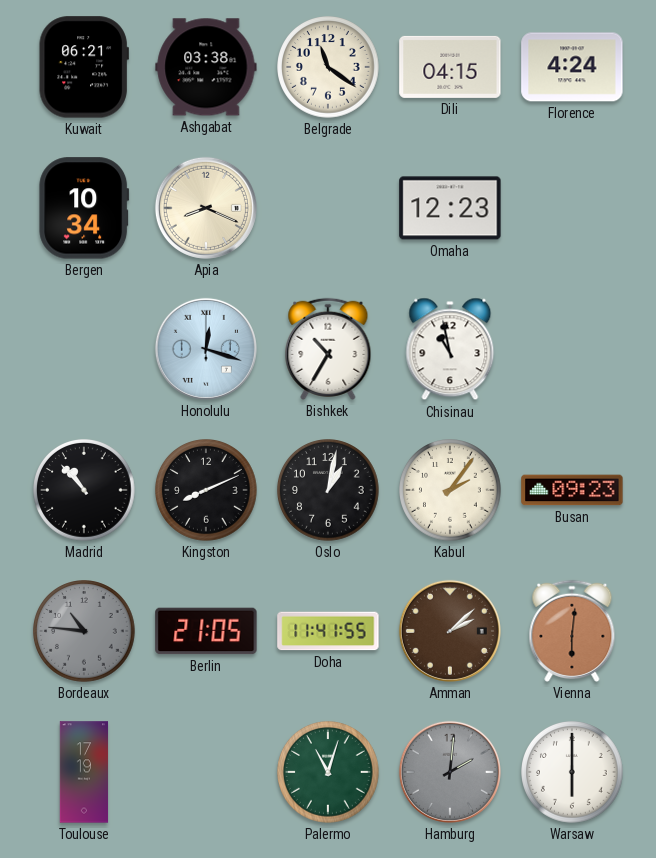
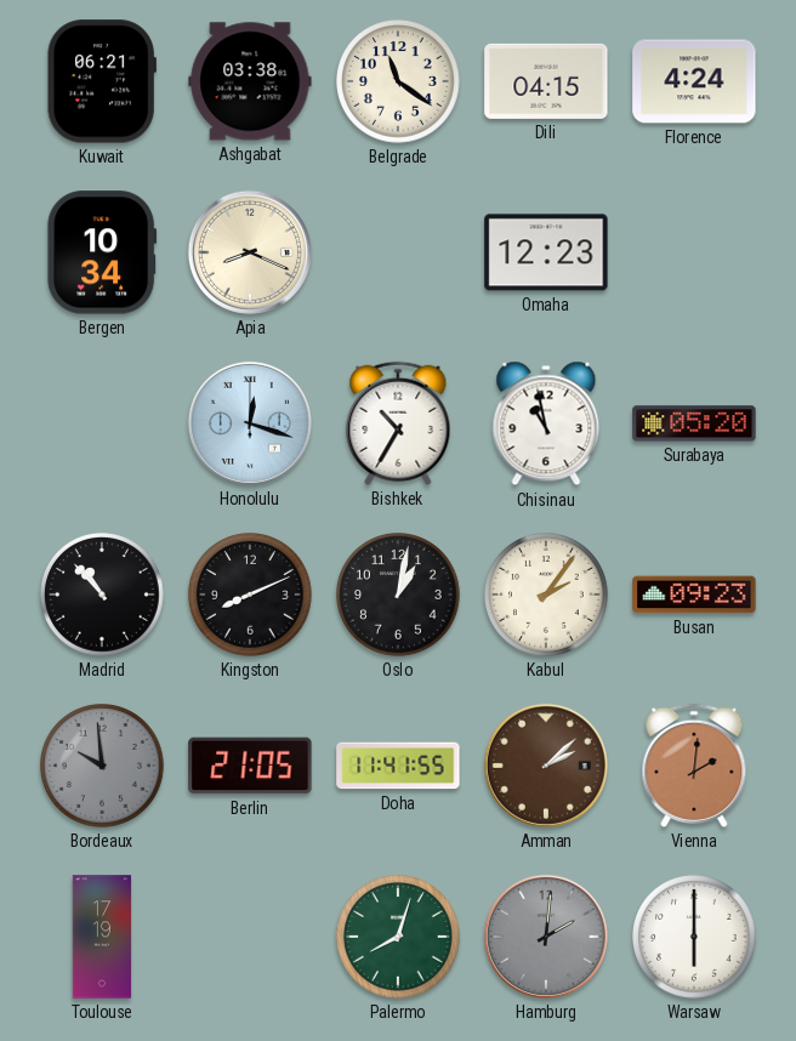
Surabaya: none -> 05:20 (694, 423)
Bordeaux: 10:46 -> 9:59 (103, 767)
Vienna: 6:01 -> 2:01 (694, 766)
Palermo: 11:03 -> 8:03 (399, 938)
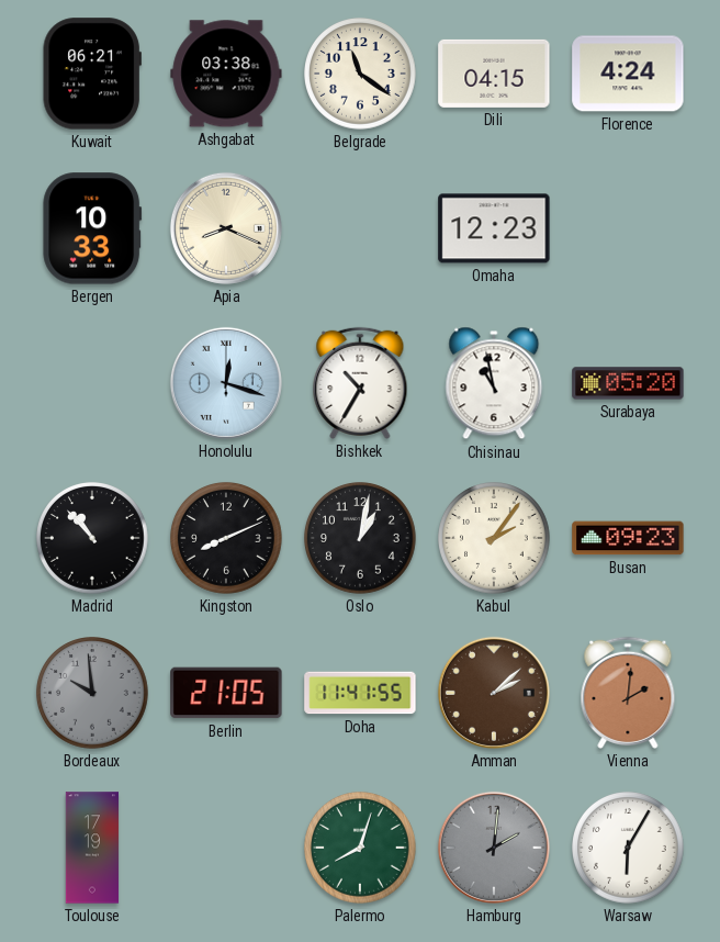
Bergen: 10:34 -> 10:33 (92, 228)
Warsaw: 6:00 -> 6:05 (629, 849)
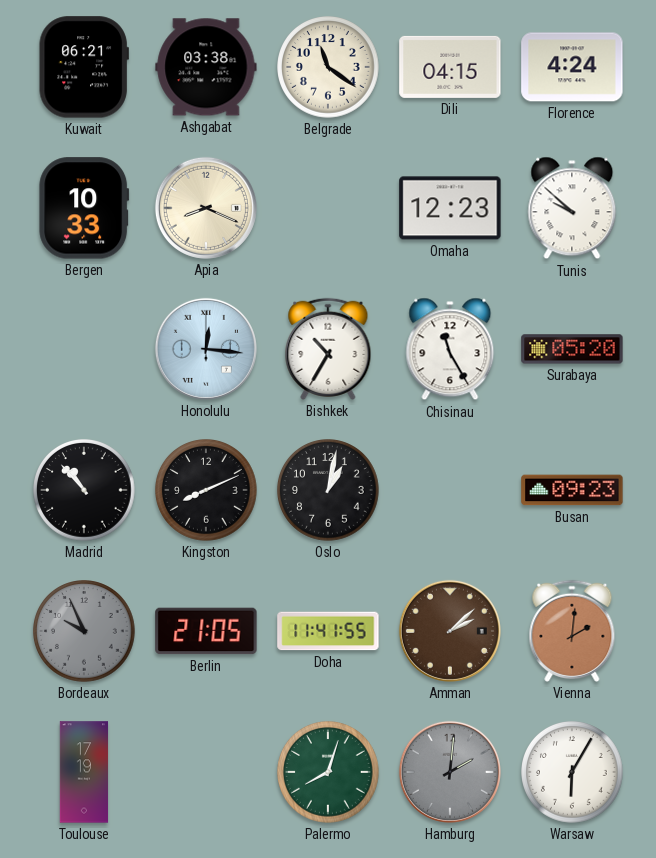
Tunis: none -> 9:52 (572, 208)
Honolulu: 12:18 -> 12:16 (206, 349)
Chisinau: 10:58 -> 11:25 (450, 349)
Kabul: 2:06 -> none (495, 539)
Bordeaux: 9:59 -> 9:56 (85, 632)
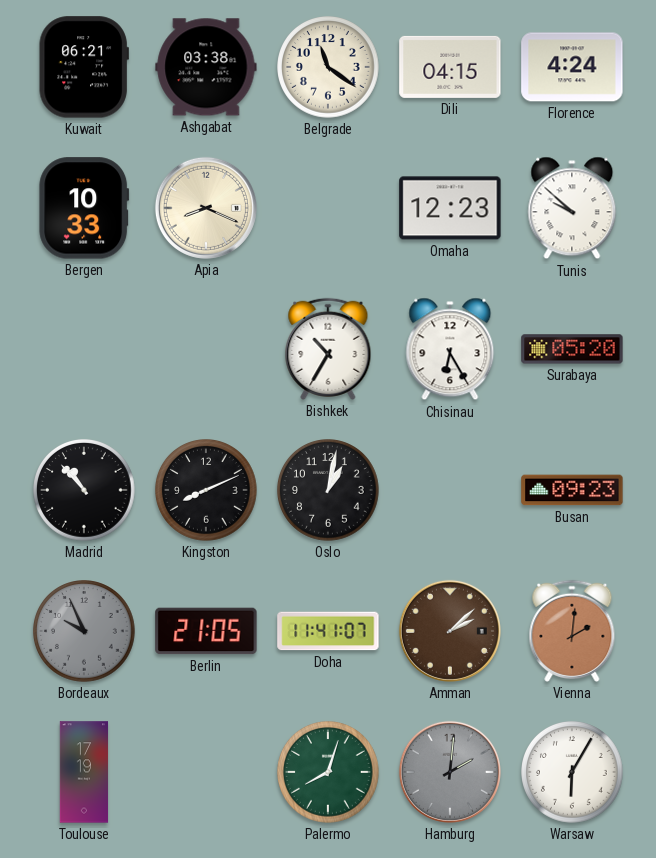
Honolulu: 12:16 -> none (206, 349)
Chisinau: 11:25 -> 6:25 (450, 349)
Doha: 11:41:55 -> 11:41:07 (328, 631)
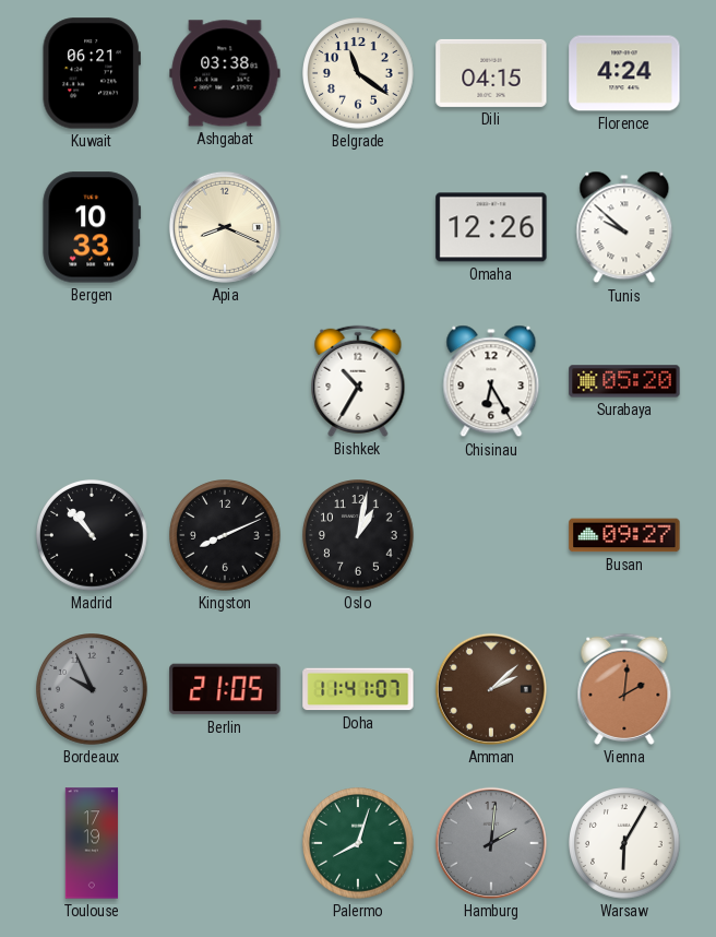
Omaha: 12:23 -> 12:26 (491, 227)
Busan: 09:23 -> 09:27 (624, 535)
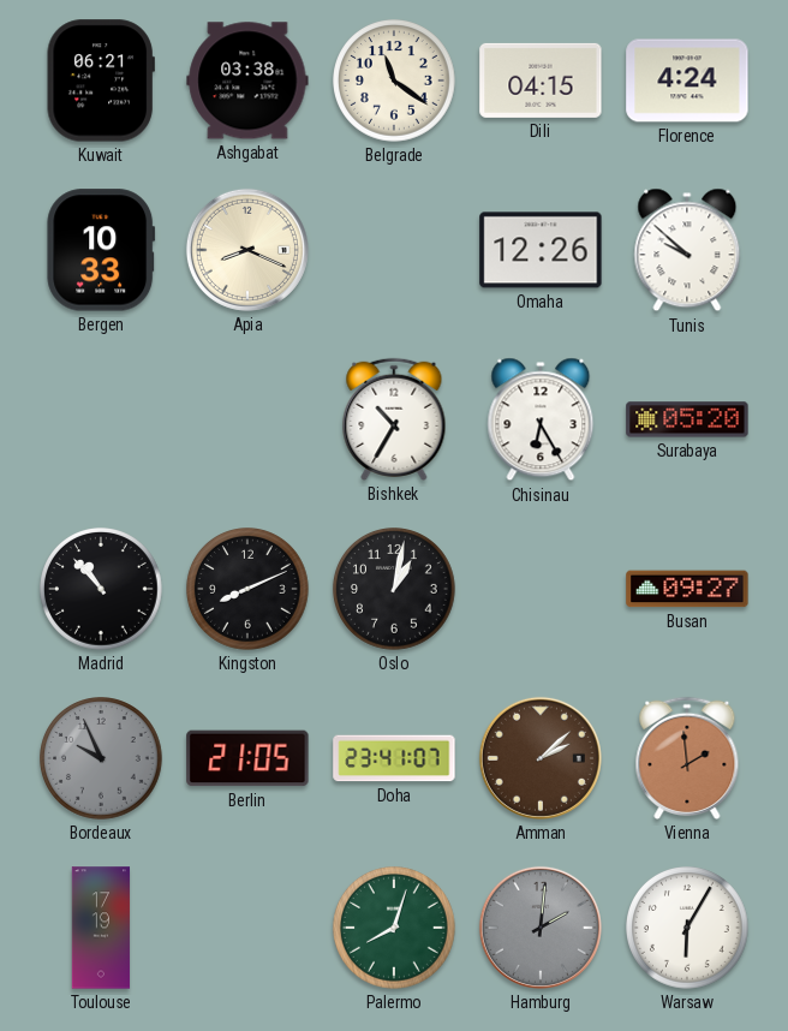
Doha: 11:41 -> 23:41 (394, 758)
Vienna: 2:01 -> 1:59 (687, 758)
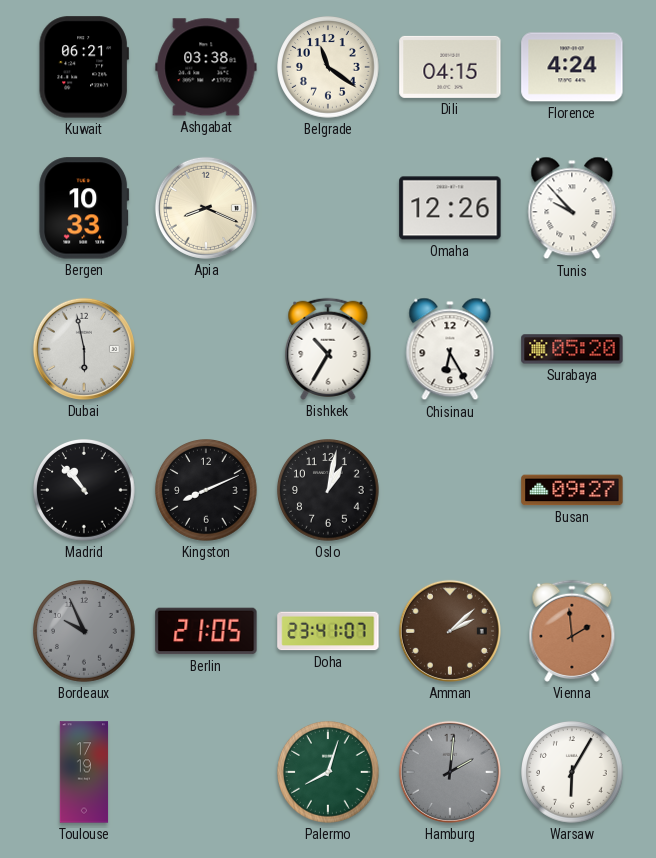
Tunis: 9:52 -> 9:53 (572, 208)
Dubai: none -> 5:58 (84, 349)
